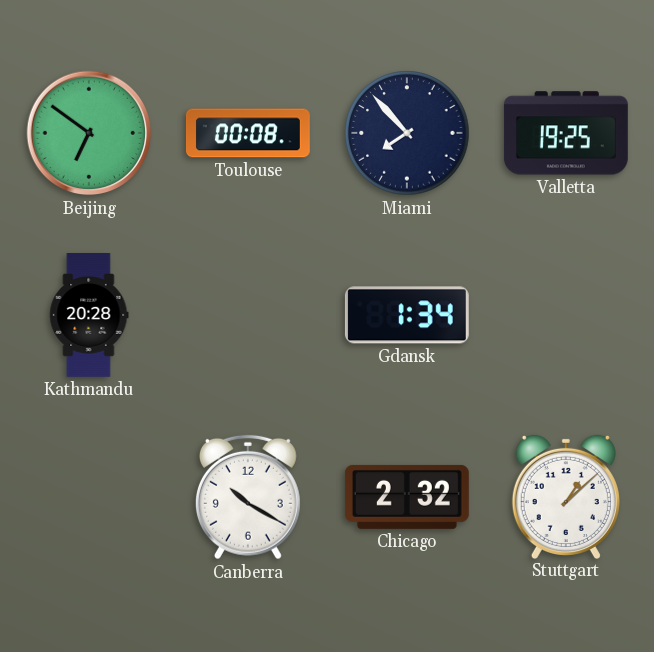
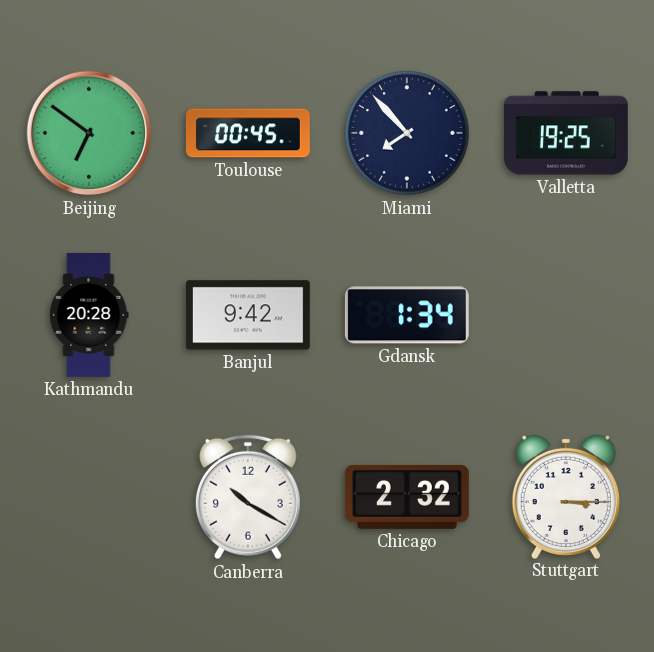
Toulouse: 00:08 -> 00:45 (248, 133)
Banjul: none -> 9:42 (248, 315)
Stuttgart: 1:08 -> 3:15 (566, 496)
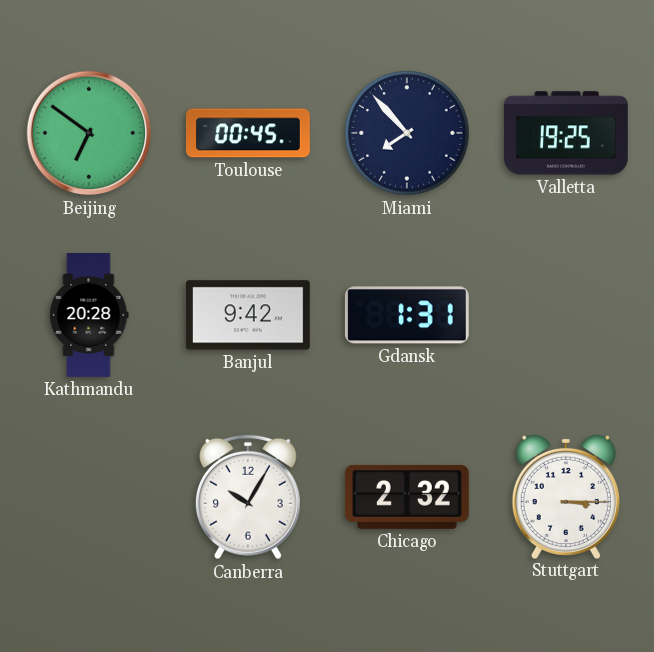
Gdansk: 1:34 -> 1:31 (407, 315)
Canberra: 10:20 -> 10:05 (248, 497)
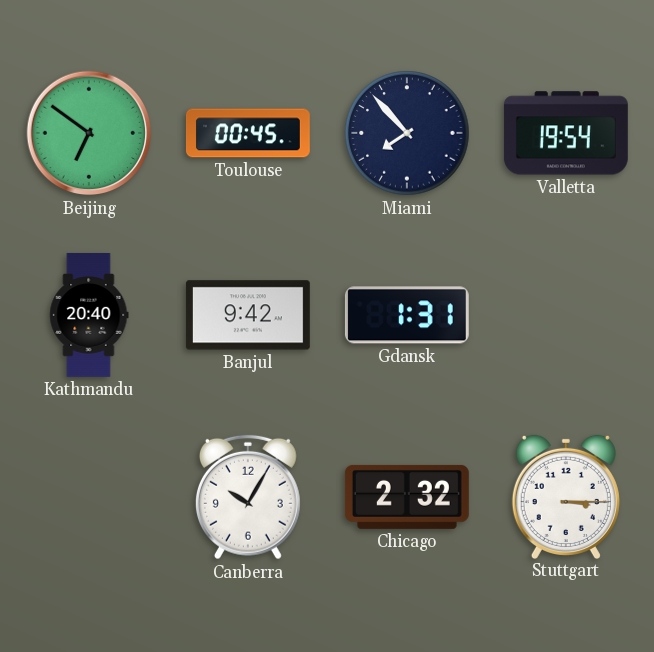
Valletta: 19:25 -> 19:54 (566, 133)
Kathmandu: 20:28 -> 20:40 (89, 315)
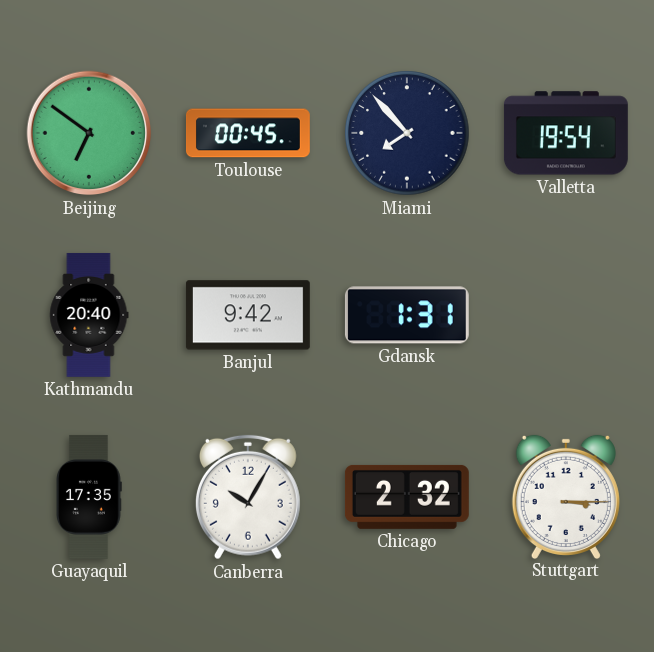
Guayaquil: none -> 17:35 (89, 497)
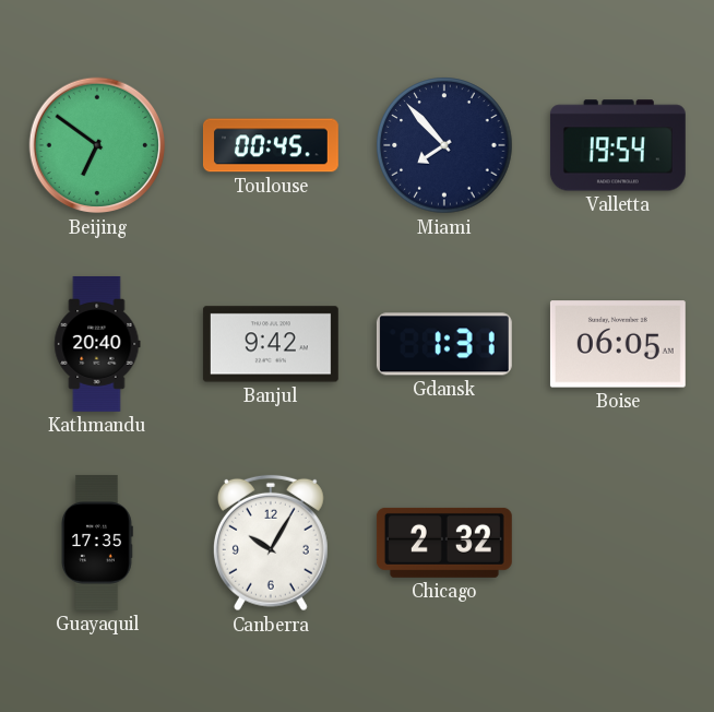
Boise: none -> 06:05 (618, 344)
Stuttgart: 3:15 -> none (566, 496)
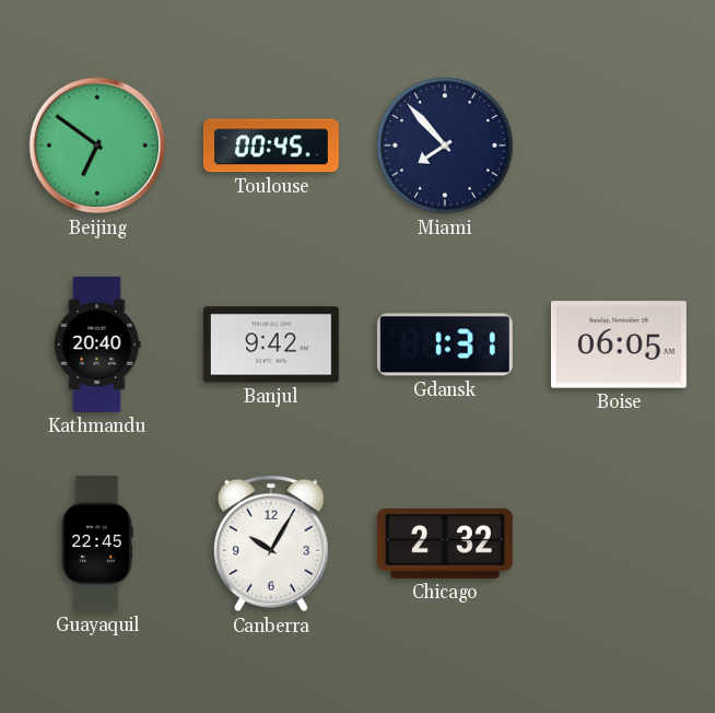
Valletta: 19:54 -> none (618, 145)
Guayaquil: 17:35 -> 22:45 (97, 543)
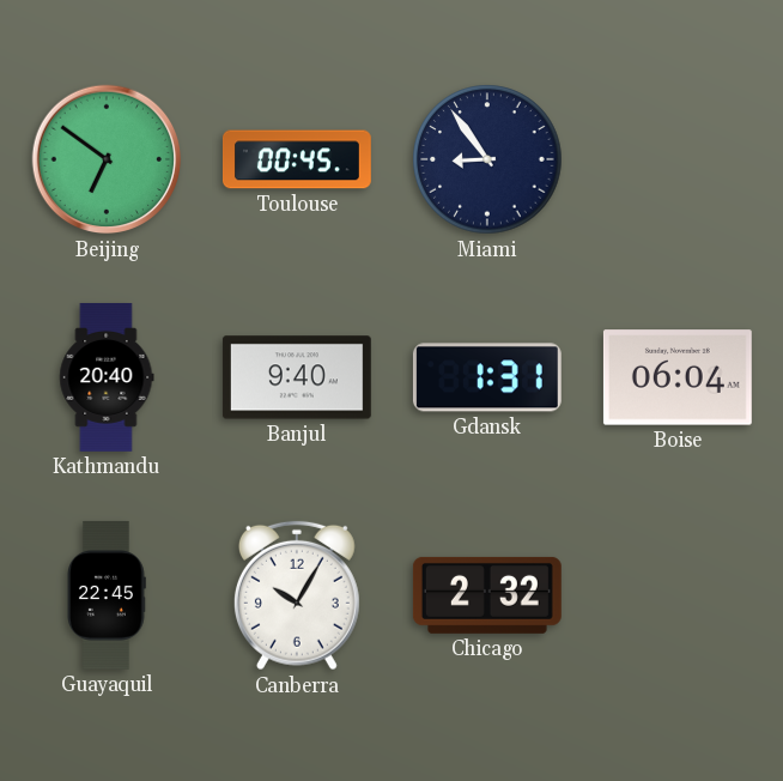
Miami: 7:53 -> 8:54 (487, 159)
Banjul: 9:42 -> 9:40 (297, 377)
Boise: 06:05 -> 06:04 (678, 377)
